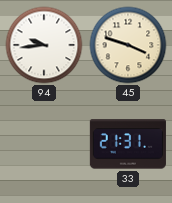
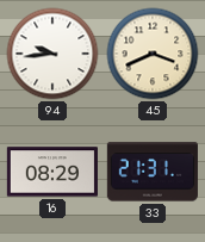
45: 3:48 -> 3:41 (153, 54)
16: none -> 08:29 (52, 172)
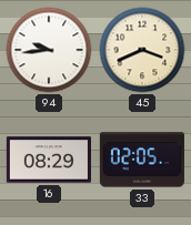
33: 21:31 -> 02:05 (142, 160)
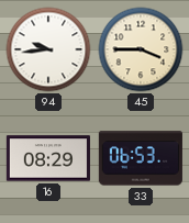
45: 3:41 -> 3:45 (141, 49)
33: 02:05 -> 06:53 (141, 158)
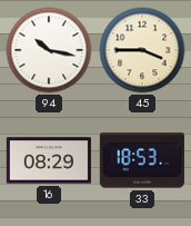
94: 9:44 -> 10:17 (49, 50)
33: 06:53 -> 18:53 (142, 160)
